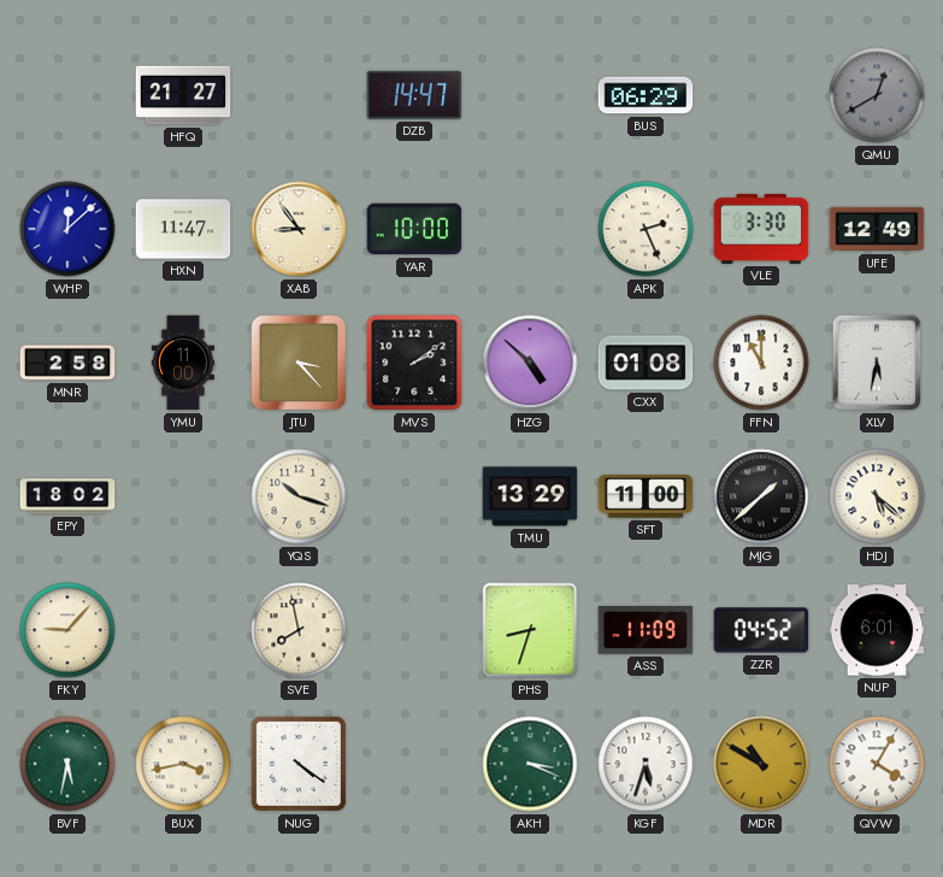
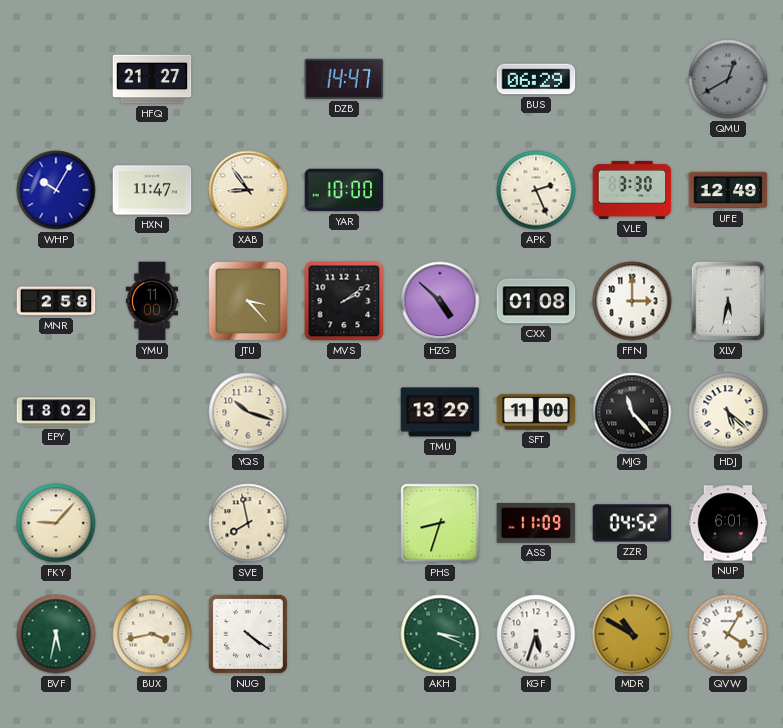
WHP: 12:08 -> 10:05 (56, 190)
FFN: 11:00 -> 3:00 (632, 301)
MJG: 1:38 -> 11:23 (632, 412)
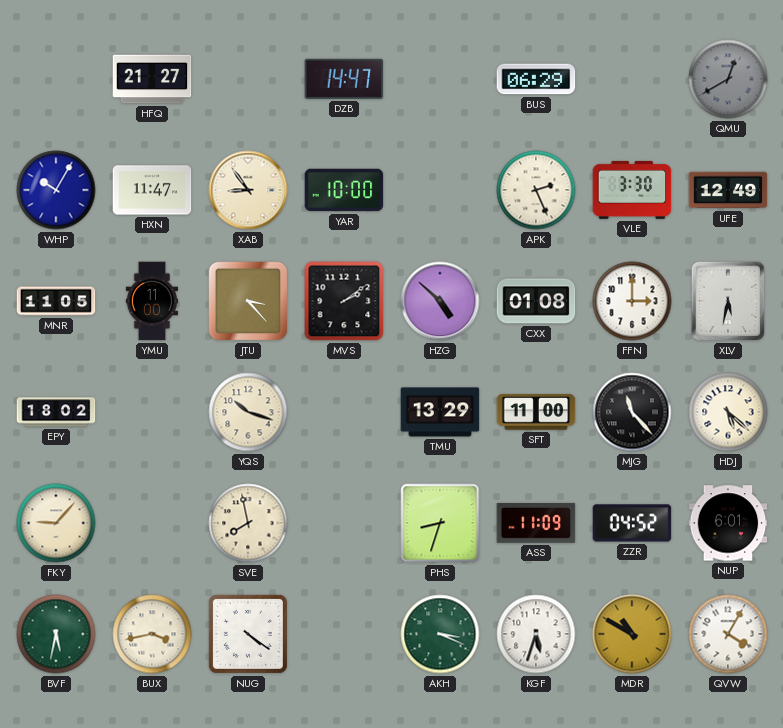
MNR: 2:58 -> 11:05 (56, 301)
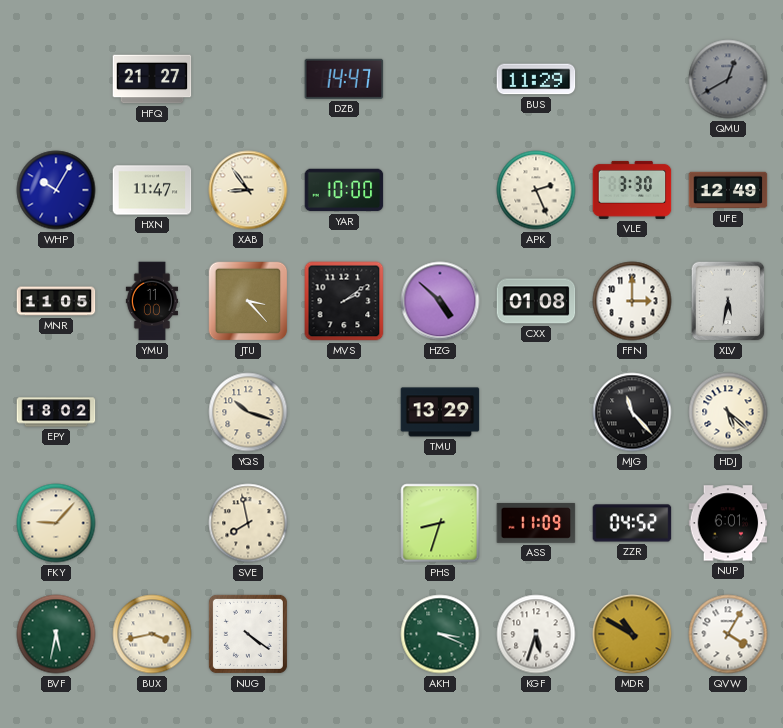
BUS: 06:29 -> 11:29 (536, 79)
SFT: 11:00 -> none (536, 412)
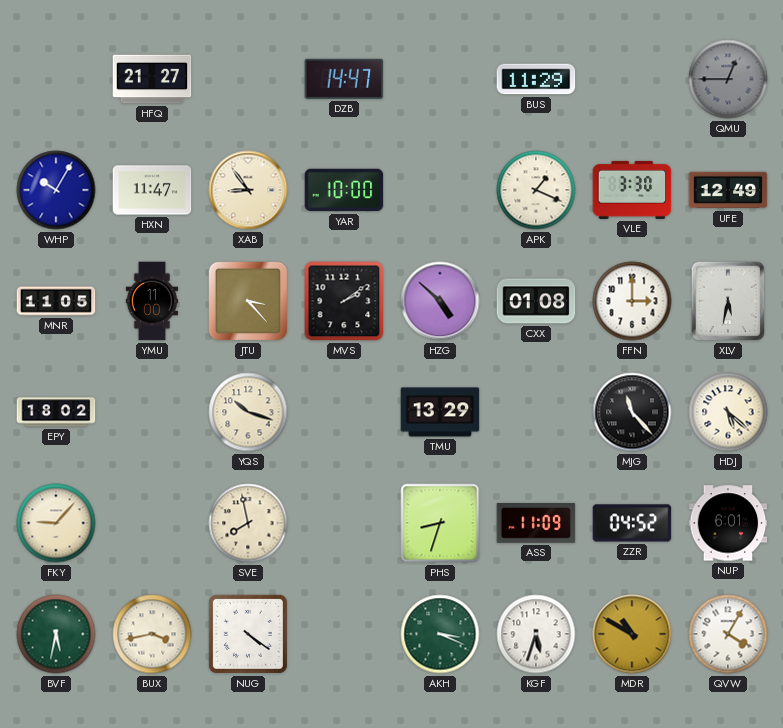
QMU: 12:40 -> 12:45 (728, 79)
APK: 2:26 -> 1:19 (536, 190)
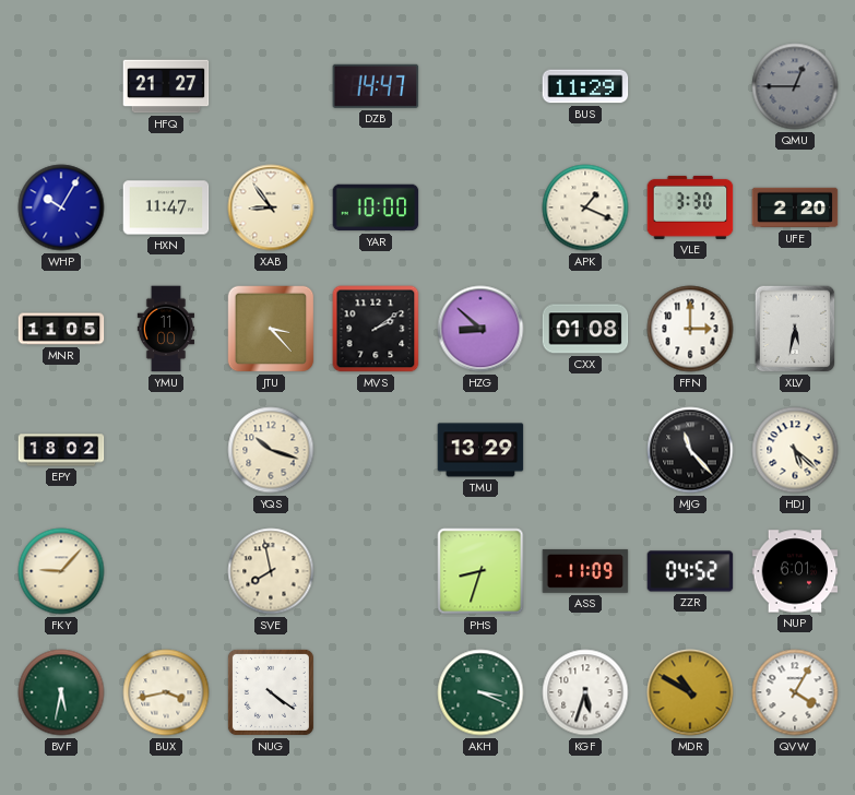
UFE: 12:49 -> 2:20 (795, 207)
HZG: 4:52 -> 8:52 (480, 329)
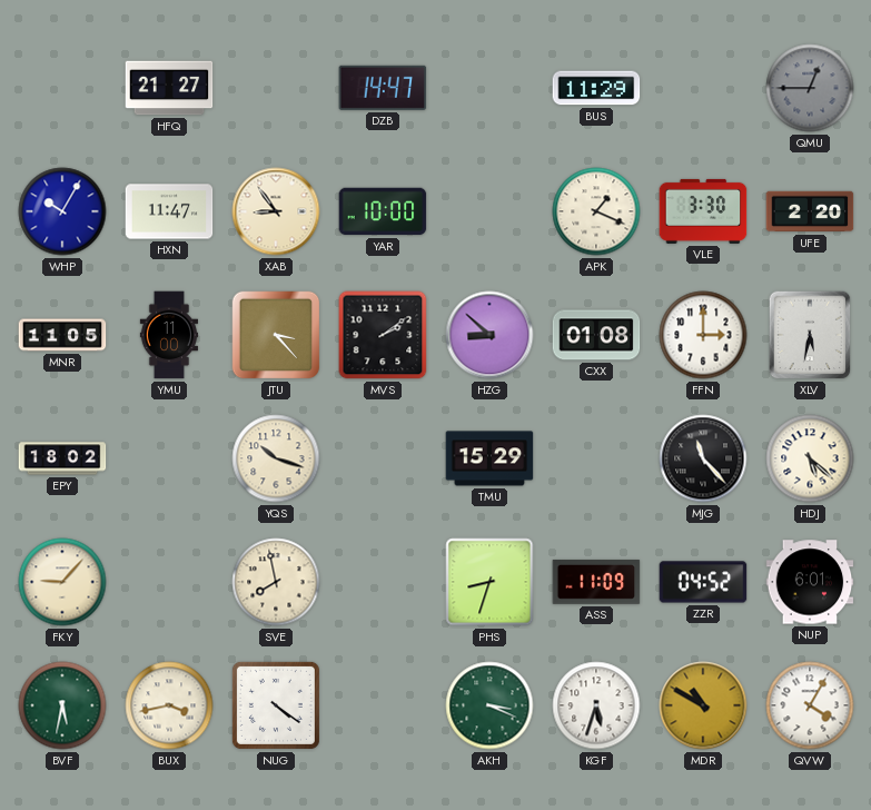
TMU: 13:29 -> 15:29 (489, 458)
